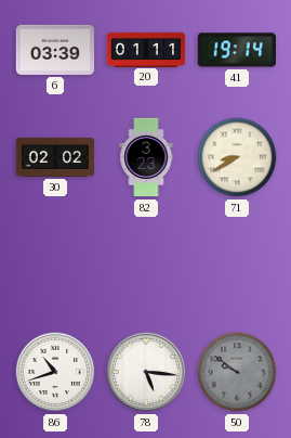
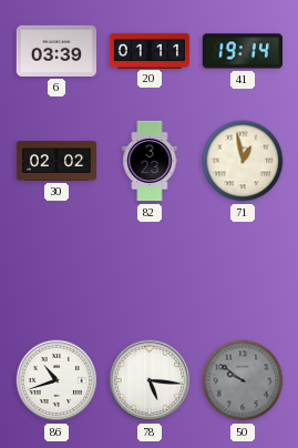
71: 8:40 -> 12:58 (243, 161)
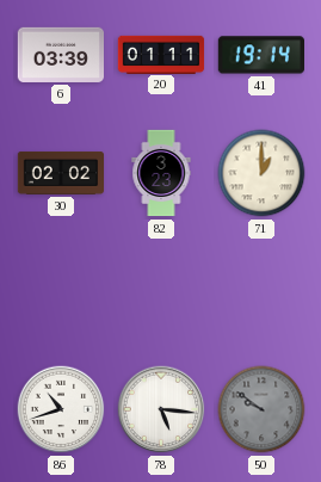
71: 12:58 -> 1:00 (261, 173)
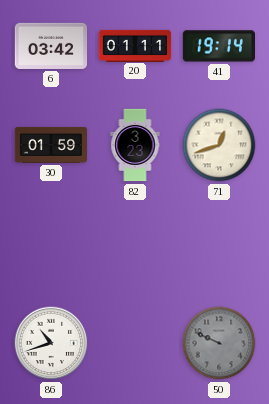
6: 03:39 -> 03:42 (50, 46)
30: 02:02 -> 01:59 (51, 145)
71: 1:00 -> 12:42 (219, 145)
78: 5:16 -> none (161, 409)
50: 9:51 -> 9:49 (219, 343)
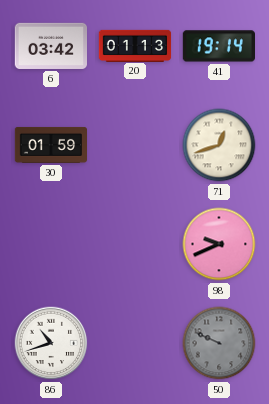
20: 01:11 -> 01:13 (135, 45)
82: 3:23 -> none (135, 145)
98: none -> 9:41 (219, 244)
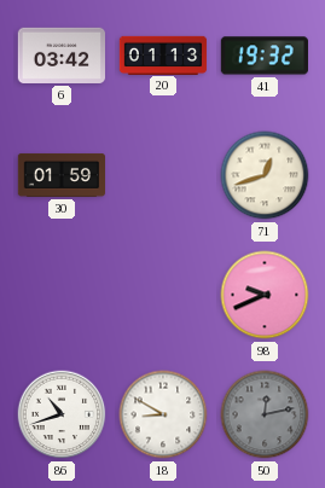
41: 19:14 -> 19:32 (263, 56)
18: none -> 8:50 (163, 414)
50: 9:49 -> 12:13 (265, 414)
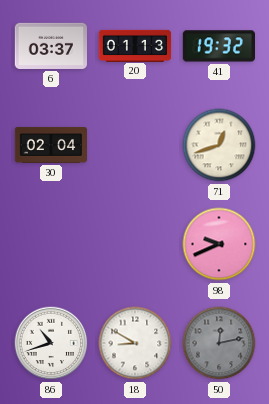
6: 03:42 -> 03:37 (50, 46)
30: 01:59 -> 02:04 (51, 145)
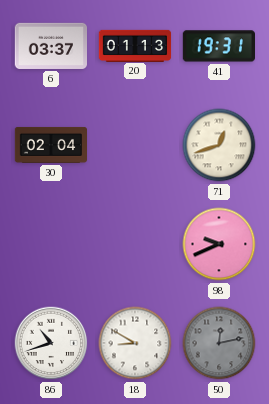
41: 19:32 -> 19:31 (218, 46)
